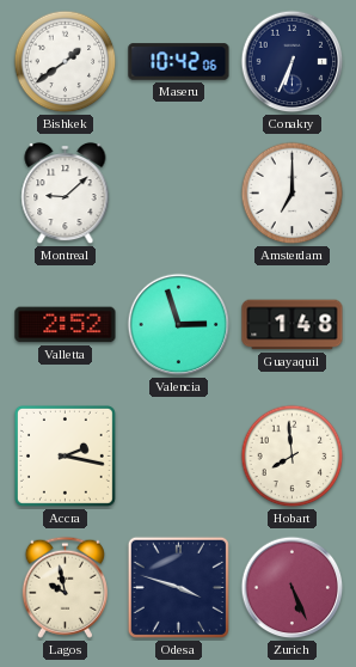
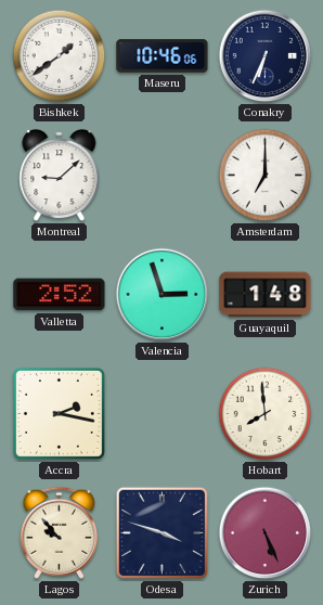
Maseru: 10:42 -> 10:46 (163, 56)
Lagos: 9:58 -> 9:53 (59, 532)
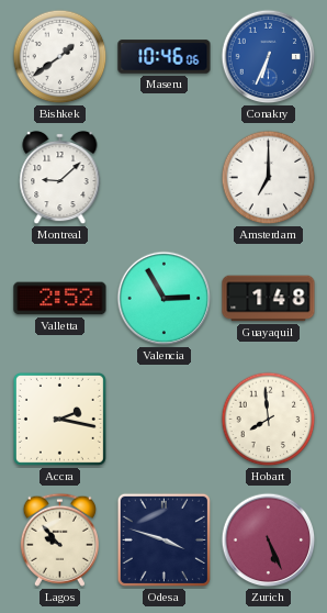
Conakry dial: navy -> blue (269, 57)
Valencia: 2:57 -> 2:55 (165, 299)
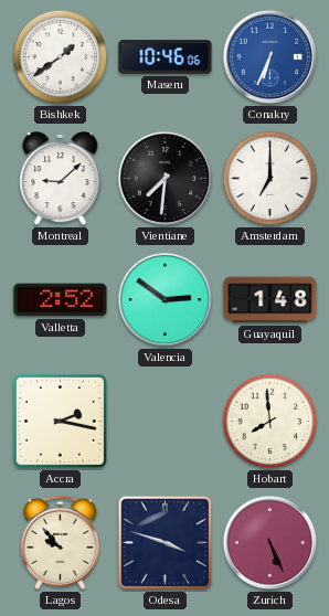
Vientiane: none -> 7:31 (166, 179)
Valencia: 2:55 -> 2:51 (166, 300)
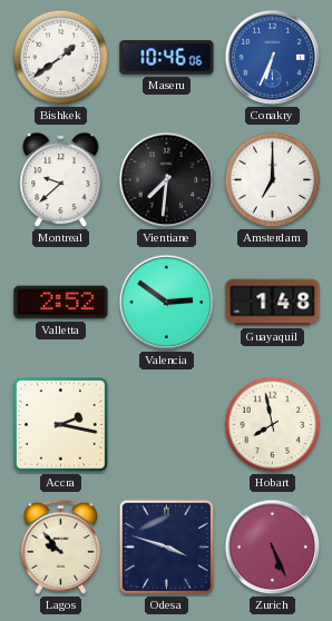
Montreal: 9:08 -> 9:38 (61, 180)
Hobart: 7:59 -> 7:58 (273, 425)
